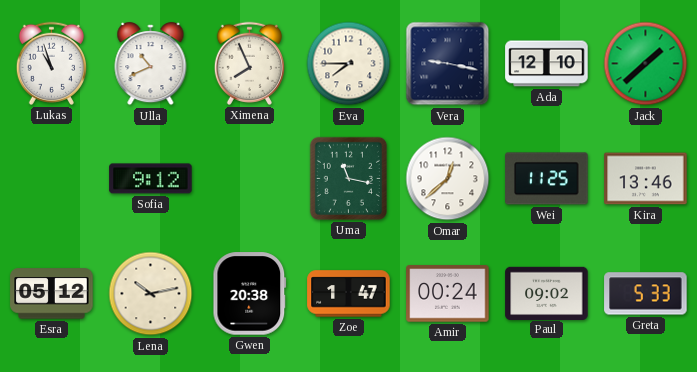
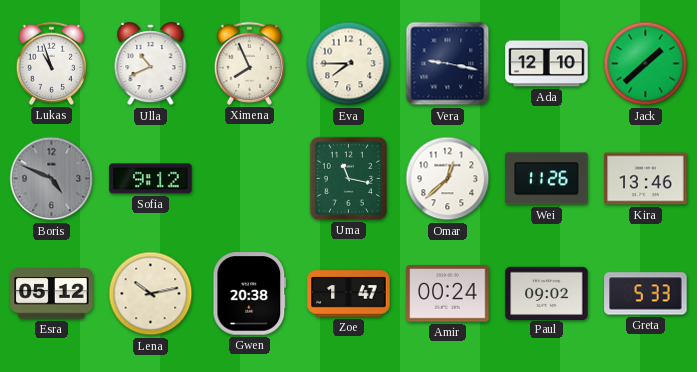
Boris: none -> 4:49 (52, 179)
Wei: 11:25 -> 11:26 (547, 179)
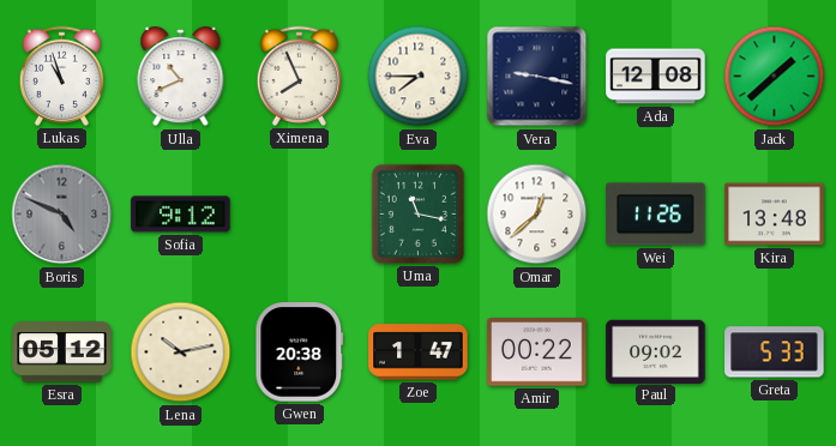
Ada: 12:10 -> 12:08 (656, 77)
Kira: 13:46 -> 13:48 (775, 215)
Amir: 00:24 -> 00:22 (537, 352)
